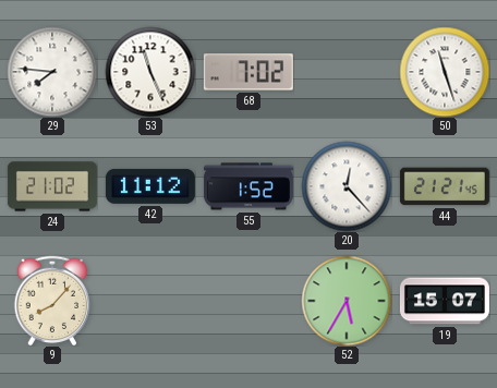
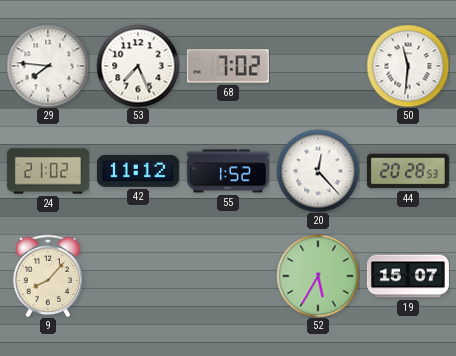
53: 11:26 -> 7:26 (138, 66)
50: 11:27 -> 11:31 (408, 66)
44: 21:21 -> 20:28 (408, 171)
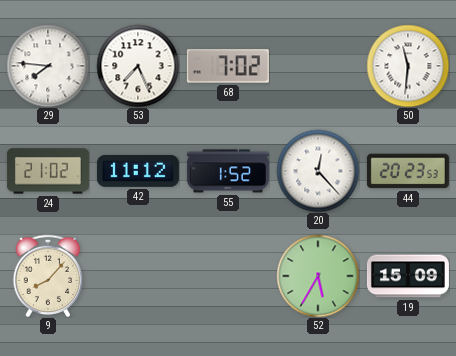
44: 20:28 -> 20:23 (408, 171)
19: 15:07 -> 15:09 (408, 276)
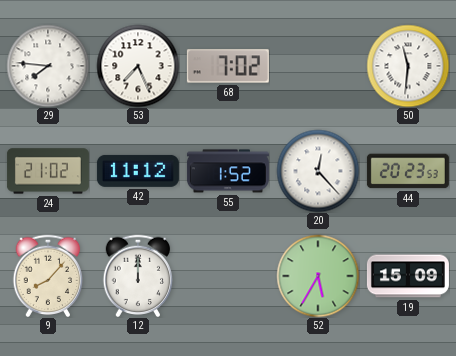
12: none -> 12:00 (138, 276)
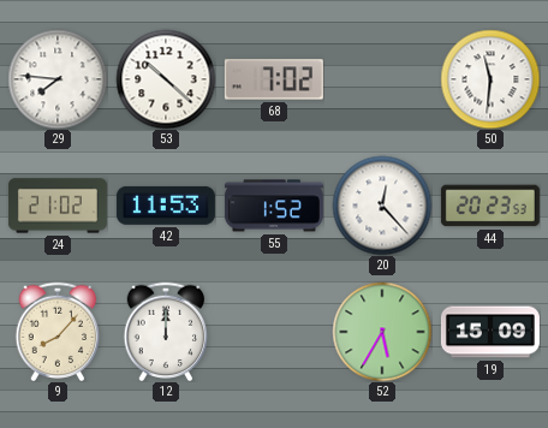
53: 7:26 -> 10:22 (166, 79)
42: 11:12 -> 11:53 (166, 206)
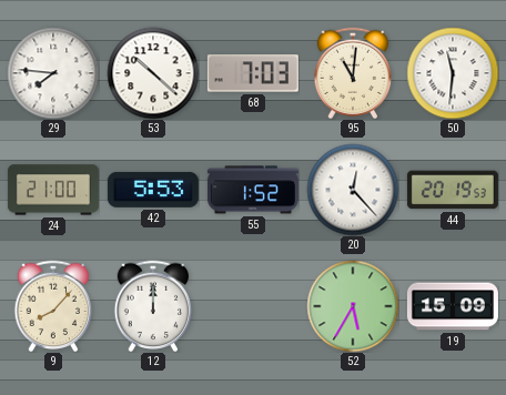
68: 7:02 -> 7:03 (253, 73)
95: none -> 11:01 (353, 73)
24: 21:02 -> 21:00 (53, 190)
42: 11:53 -> 5:53 (153, 190)
44: 20:23 -> 20:19 (453, 190)
